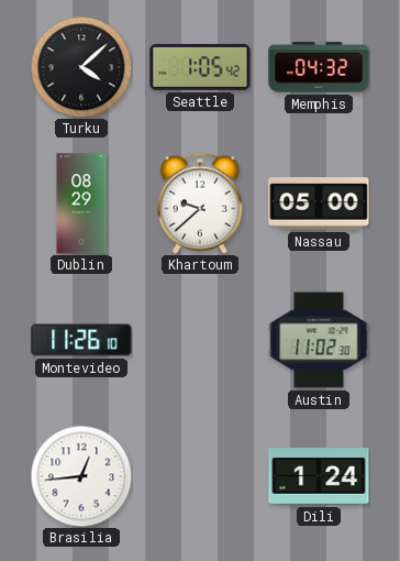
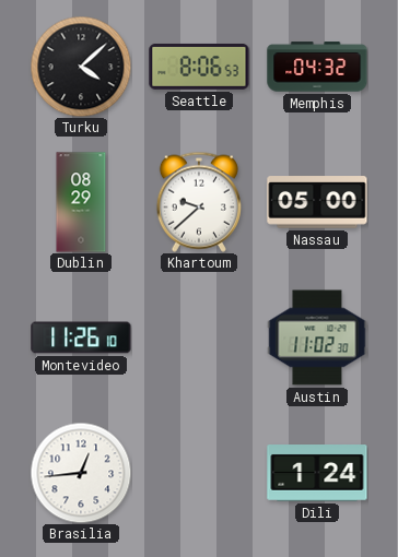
Seattle: 1:05 -> 8:06 (199, 67)
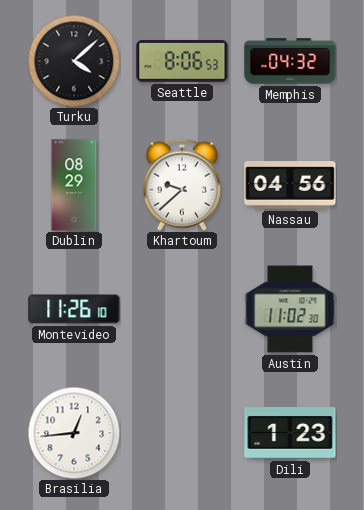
Nassau: 05:00 -> 04:56 (290, 185)
Dili: 1:24 -> 1:23 (290, 434)
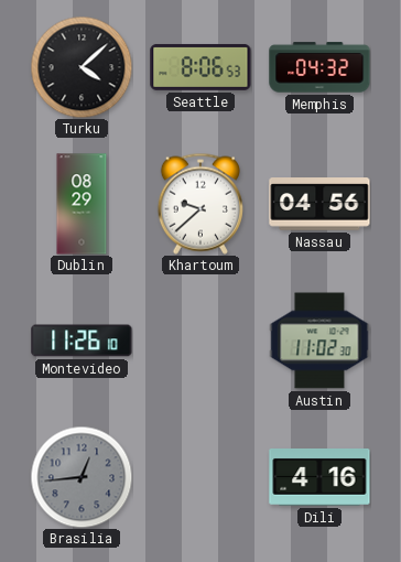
Brasilia dial: white -> grey (82, 477)
Dili: 1:23 -> 4:16 (319, 478)
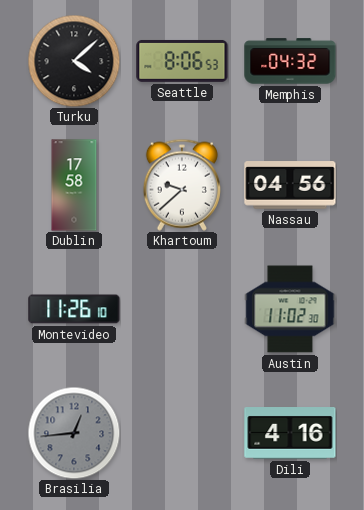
Dublin: 08:29 -> 17:58 (74, 185)
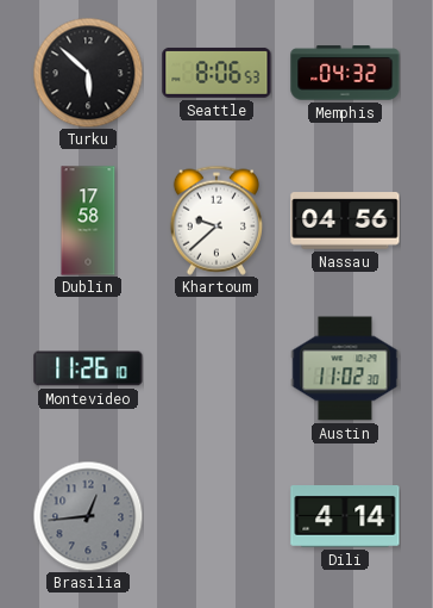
Turku: 4:08 -> 5:52 (88, 73)
Dili: 4:16 -> 4:14 (345, 517)
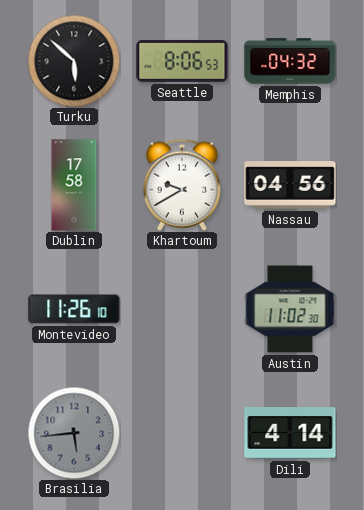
Khartoum: 9:38 -> 9:40 (182, 185)
Brasilia: 12:44 -> 5:44 (74, 433)
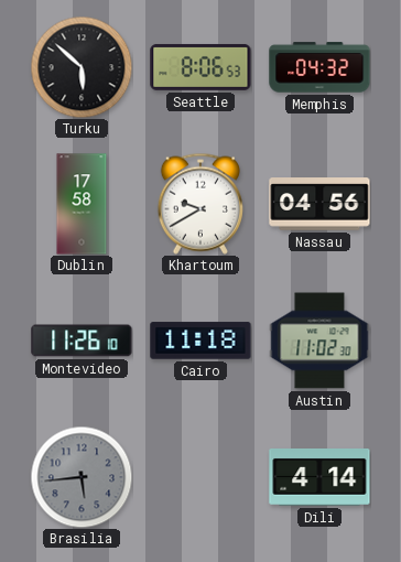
Cairo: none -> 11:18 (201, 341)
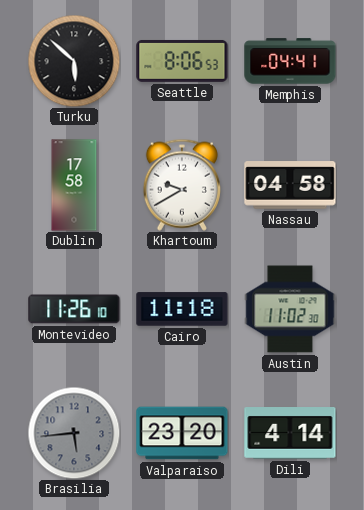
Memphis: 04:32 -> 04:41 (290, 61)
Nassau: 04:56 -> 04:58 (290, 185)
Valparaiso: none -> 23:20 (182, 433)
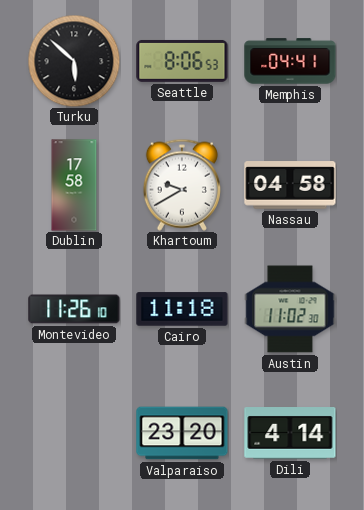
Brasilia: 5:44 -> none (74, 433)
